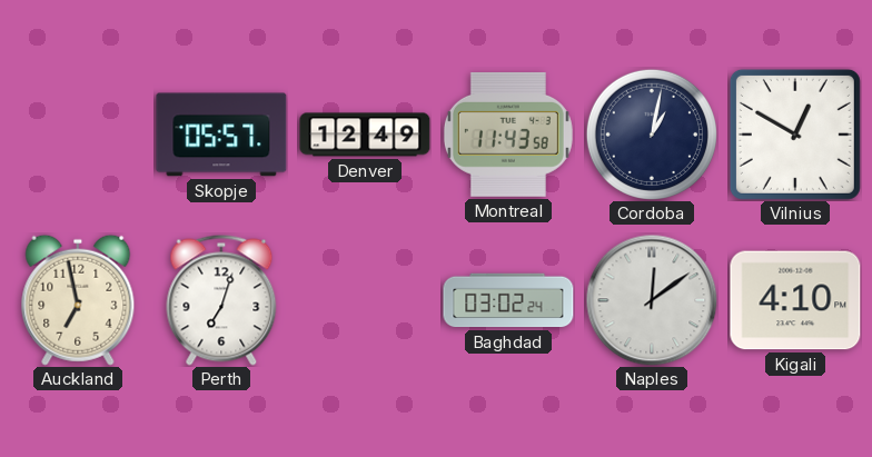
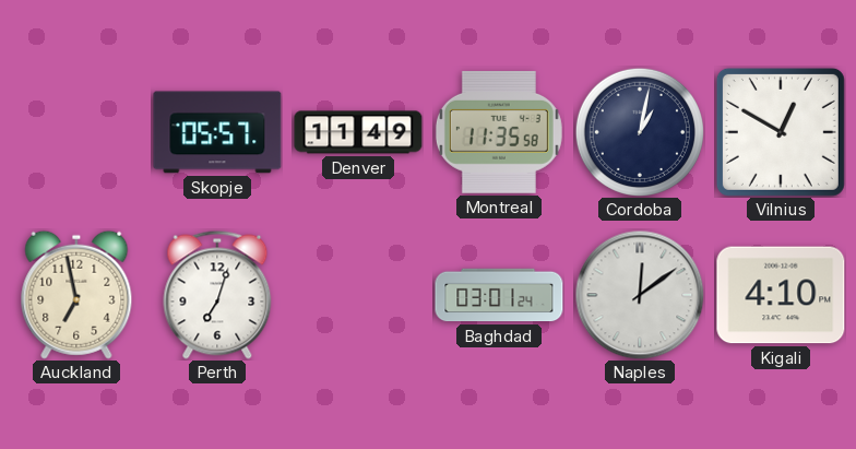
Denver: 12:49 -> 11:49 (358, 132)
Montreal: 11:43 -> 11:35 (499, 132)
Baghdad: 03:02 -> 03:01 (499, 295)
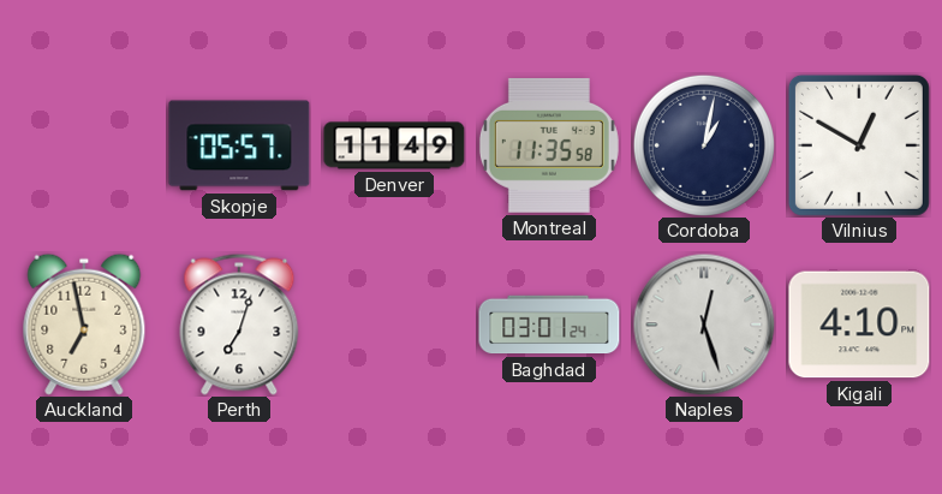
Naples: 12:09 -> 12:27 (704, 325)
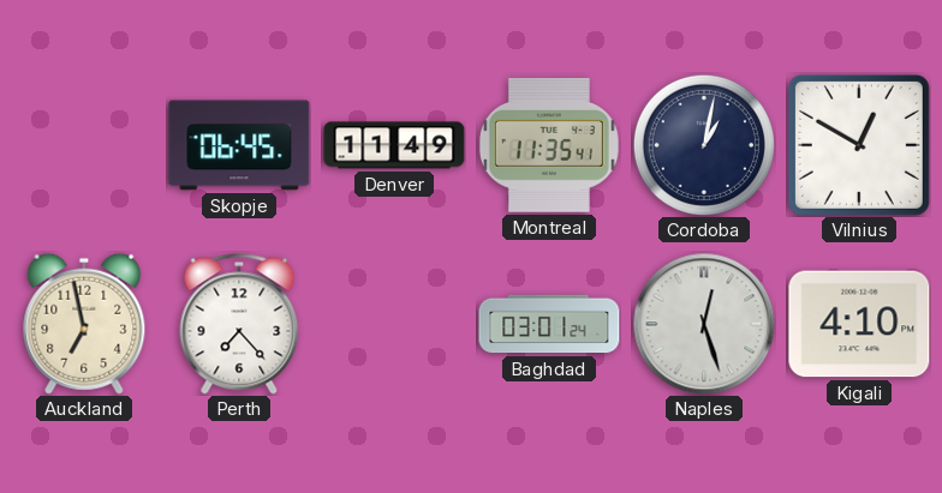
Skopje: 05:57 -> 06:45 (239, 145)
Montreal: 11:35:58 -> 11:35:41 (549, 145)
Perth: 7:03 -> 7:23 (239, 324)
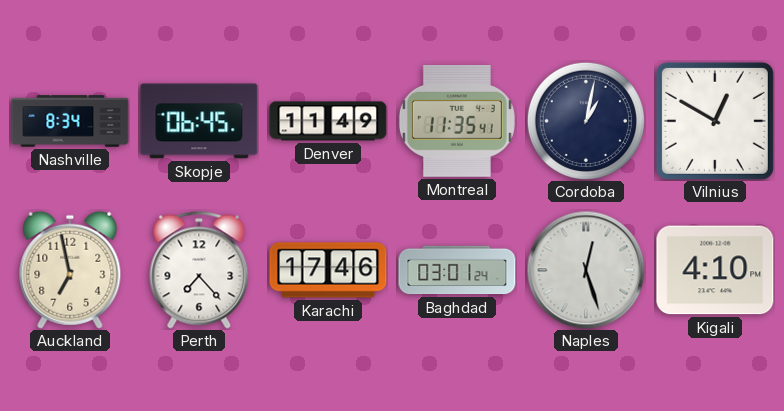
Nashville: none -> 8:34 (70, 121)
Karachi: none -> 17:46 (328, 270)
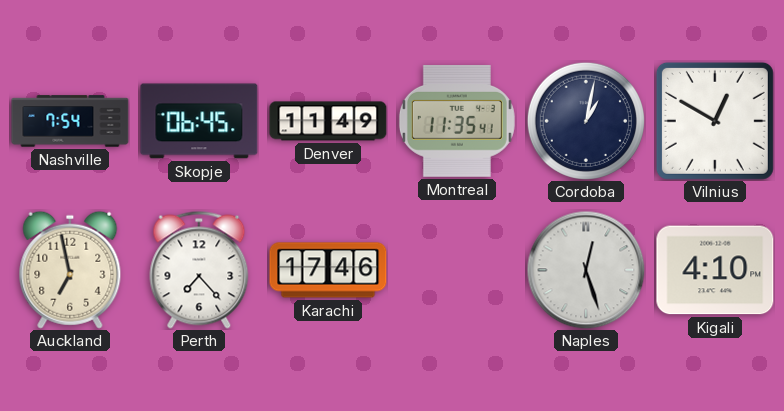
Nashville: 8:34 -> 7:54 (70, 121)
Baghdad: 03:01 -> none (457, 270)
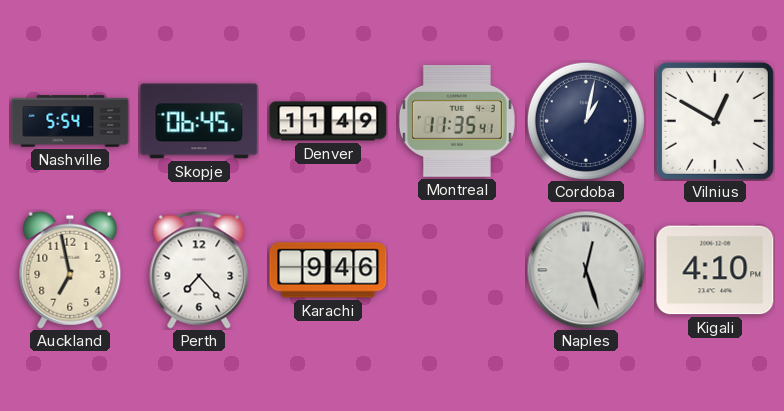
Nashville: 7:54 -> 5:54 (70, 121)
Karachi: 17:46 -> 9:46 (328, 270)
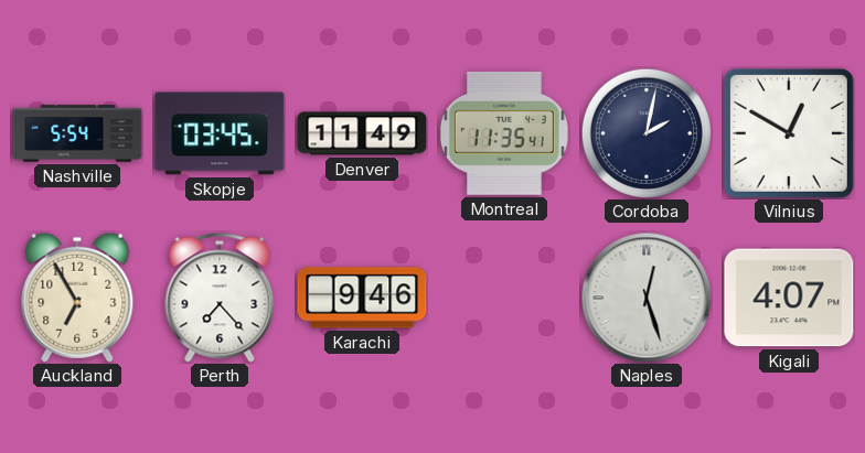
Skopje: 06:45 -> 03:45 (220, 133)
Cordoba: 1:02 -> 2:02 (647, 133)
Auckland: 6:58 -> 6:55 (77, 298)
Kigali: 4:10 -> 4:07 (789, 298)
